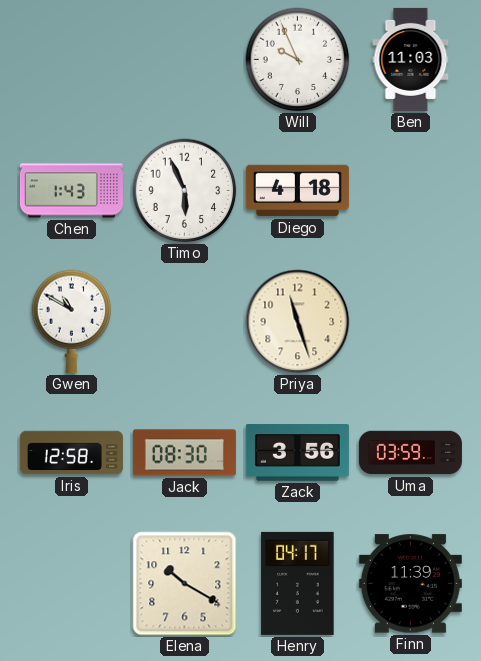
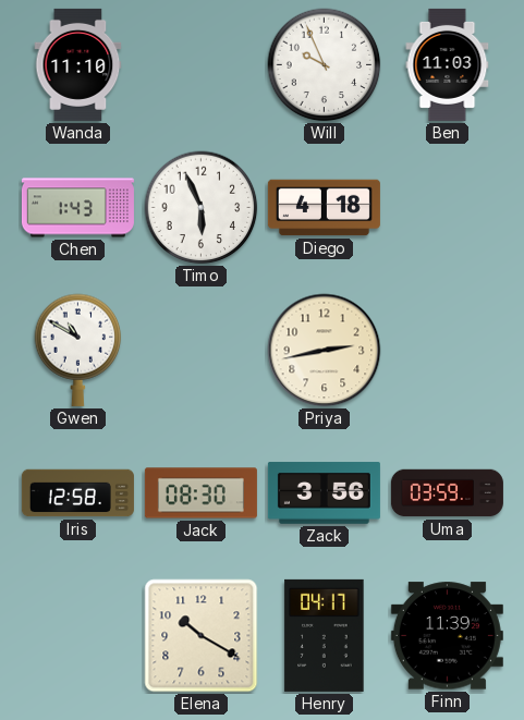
Wanda: none -> 11:10 (78, 64)
Priya: 11:27 -> 2:43 (325, 351)
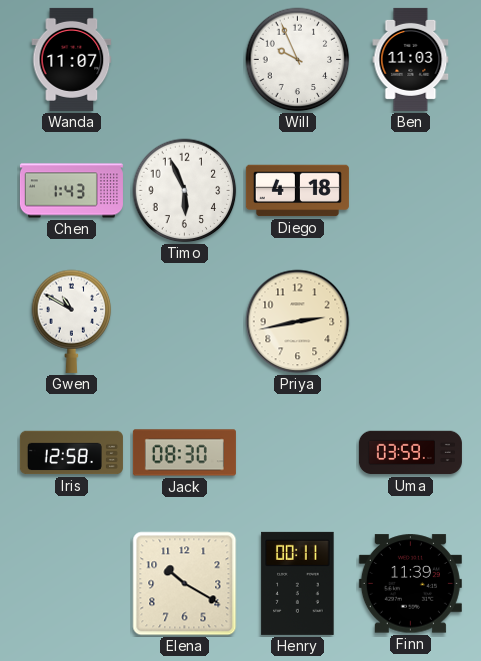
Wanda: 11:10 -> 11:07 (72, 59)
Zack: 3:56 -> none (324, 493)
Henry: 04:17 -> 00:11 (298, 583)
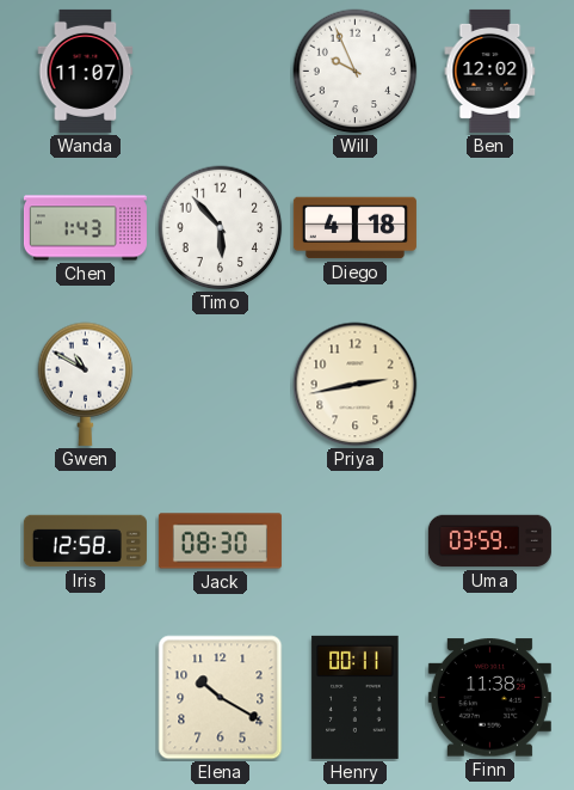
Ben: 11:03 -> 12:02 (490, 71)
Timo: 5:56 -> 5:53 (221, 228)
Finn: 11:39 -> 11:38 (489, 698)
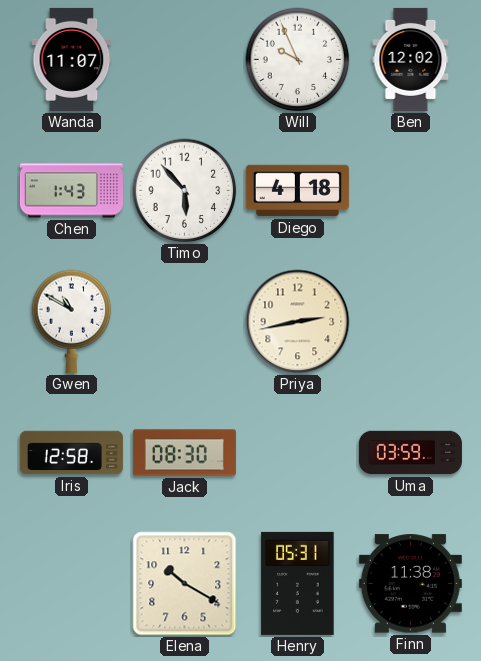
Henry: 00:11 -> 05:31 (298, 583)
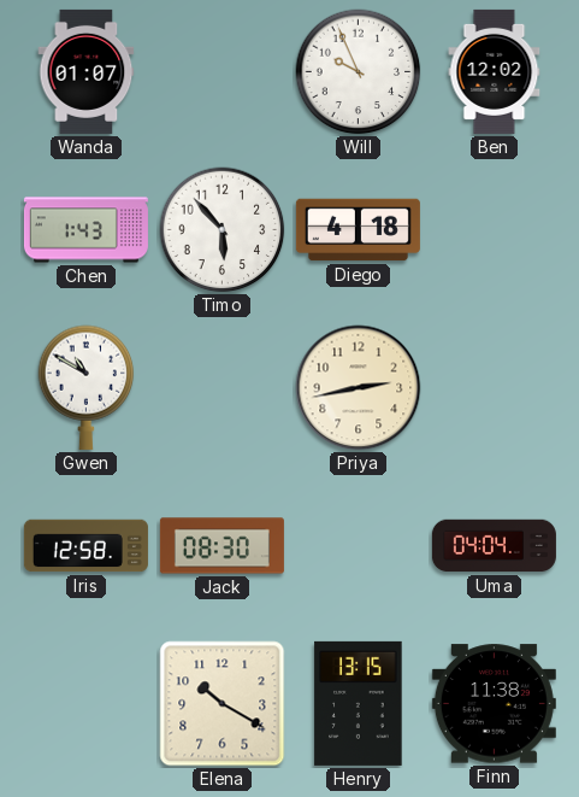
Wanda: 11:07 -> 01:07 (87, 71)
Uma: 03:59 -> 04:04 (494, 546)
Henry: 05:31 -> 13:15 (359, 703)
